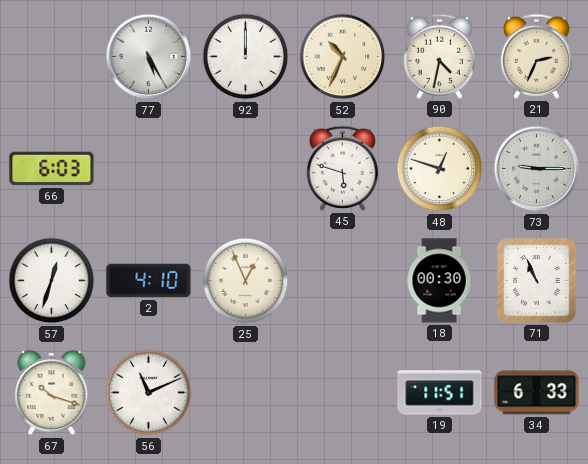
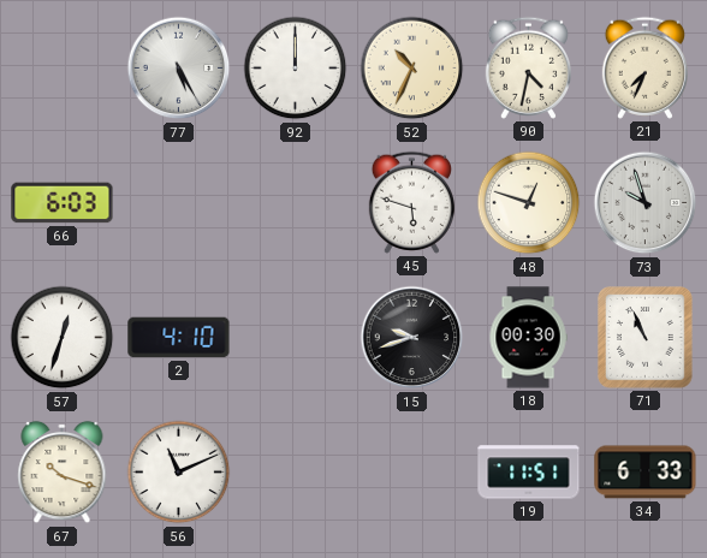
21: 2:34 -> 7:34 (644, 67)
73: 9:15 -> 9:57 (646, 203)
25: 12:56 -> none (246, 281)
15: none -> 9:42 (412, 338)
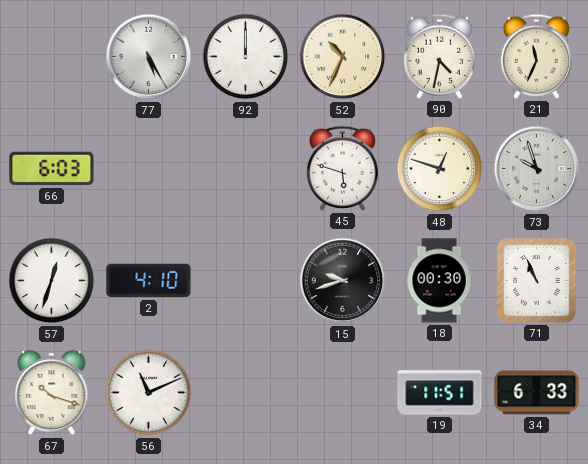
21: 7:34 -> 11:34 (536, 56)
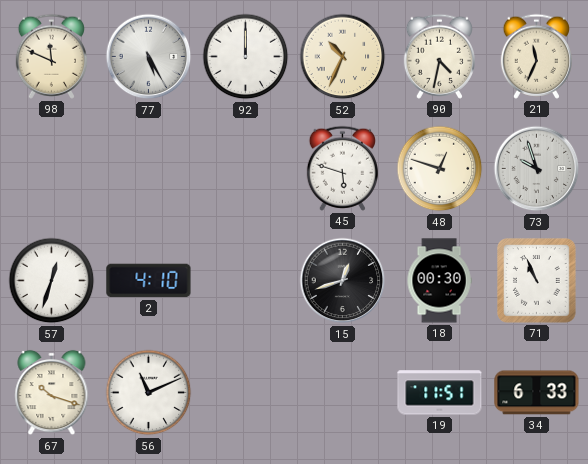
98: none -> 11:49 (51, 56)
66: 6:03 -> none (52, 169)
15: 9:42 -> 12:42 (343, 281)
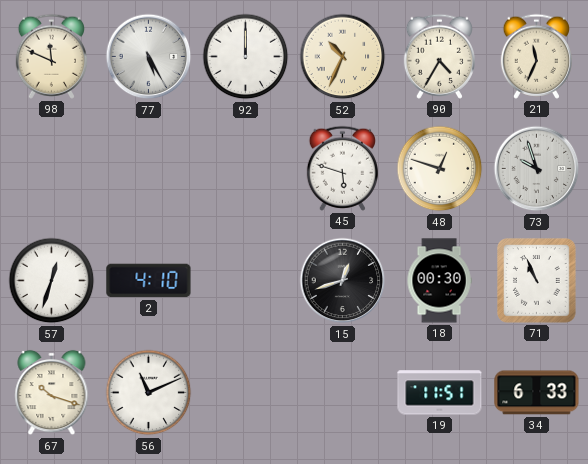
90: 4:32 -> 4:35 (439, 56)
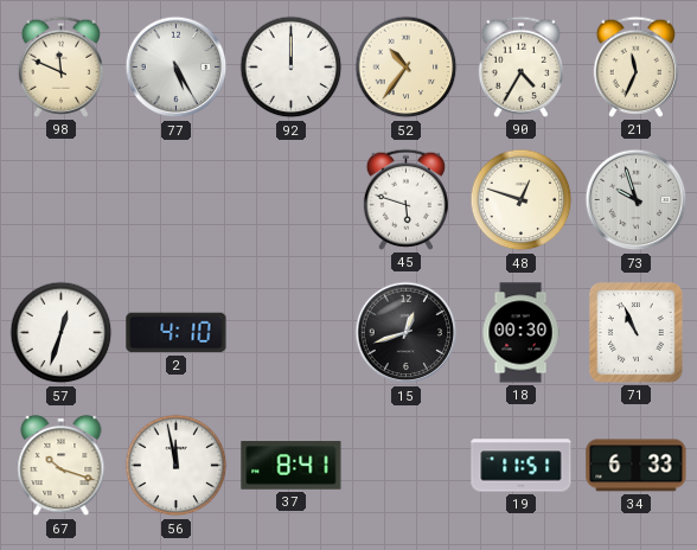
52: 10:34 -> 10:36 (407, 68)
56: 11:11 -> 11:58 (177, 466)
37: none -> 8:41 (292, 466)
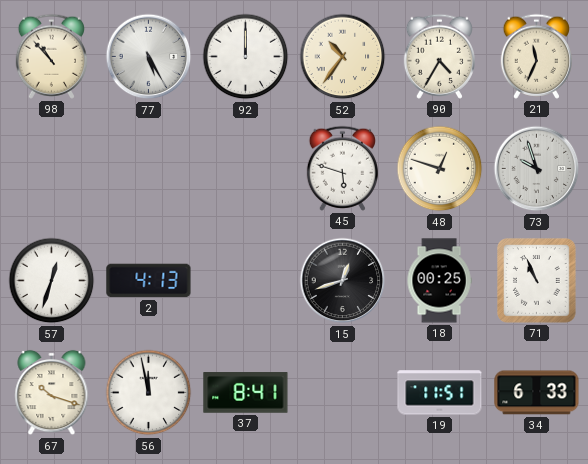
98: 11:49 -> 10:53 (51, 56)
2: 4:10 -> 4:13 (149, 281)
18: 00:30 -> 00:25 (439, 281)
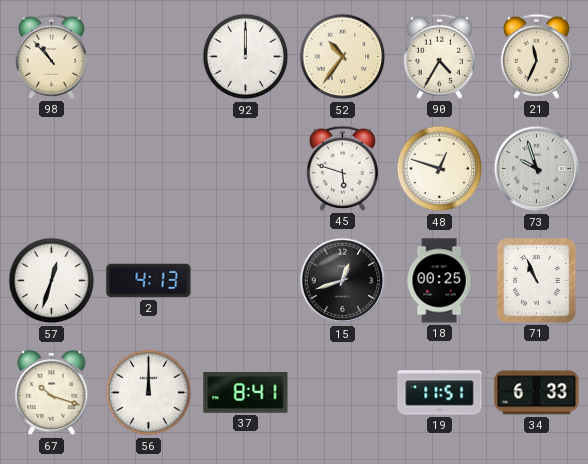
77: 5:25 -> none (149, 57)
56: 11:58 -> 12:00 (149, 393)
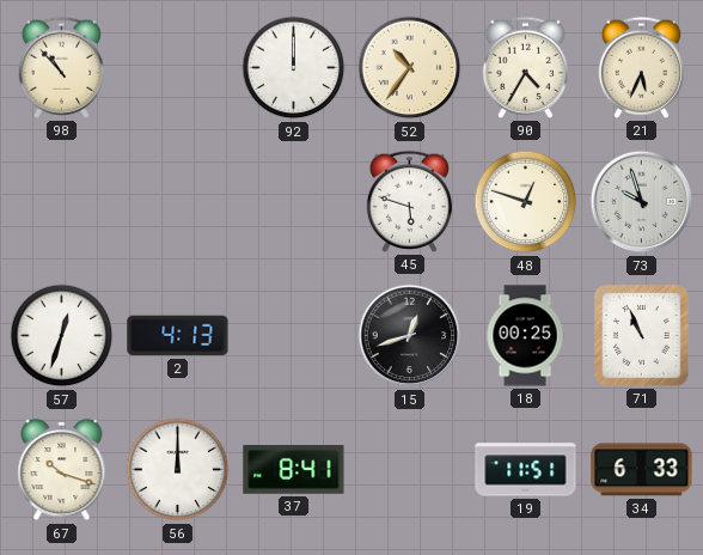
21: 11:34 -> 5:34 (641, 67)
